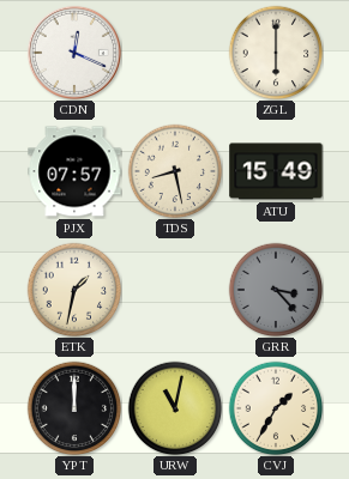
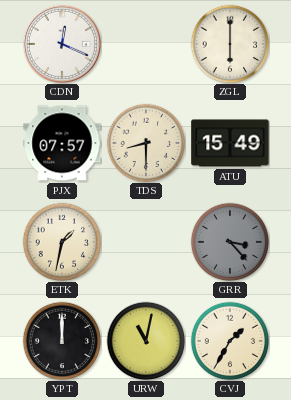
TDS: 8:28 -> 8:30 (146, 143)
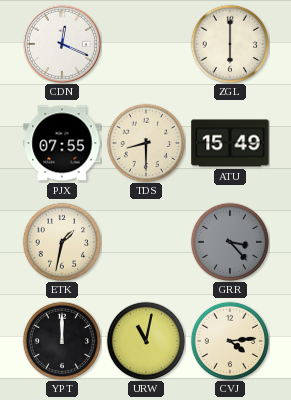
PJX: 07:57 -> 07:55 (62, 143)
CVJ: 1:35 -> 4:14 (230, 341)
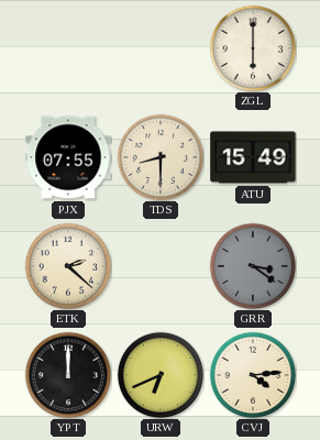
CDN: 12:19 -> none (62, 44)
ETK: 1:32 -> 2:22 (68, 266)
GRR: 3:23 -> 3:21 (253, 266)
URW: 11:02 -> 6:41 (161, 375)
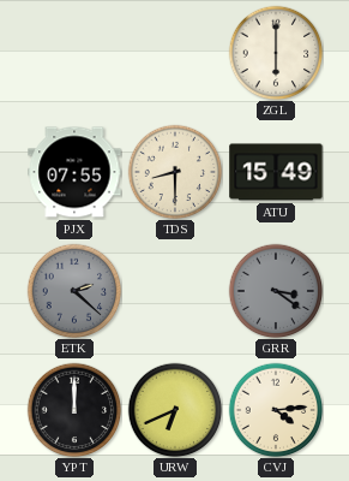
ETK dial: cream -> grey (74, 291)
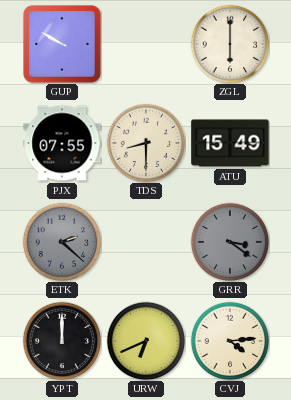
GUP: none -> 9:50 (62, 44)
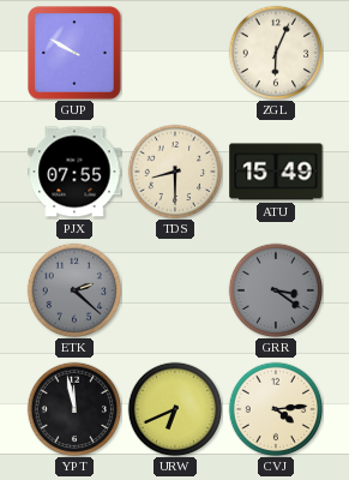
ZGL: 6:00 -> 6:04 (276, 53)
YPT: 12:00 -> 11:58 (74, 409)
